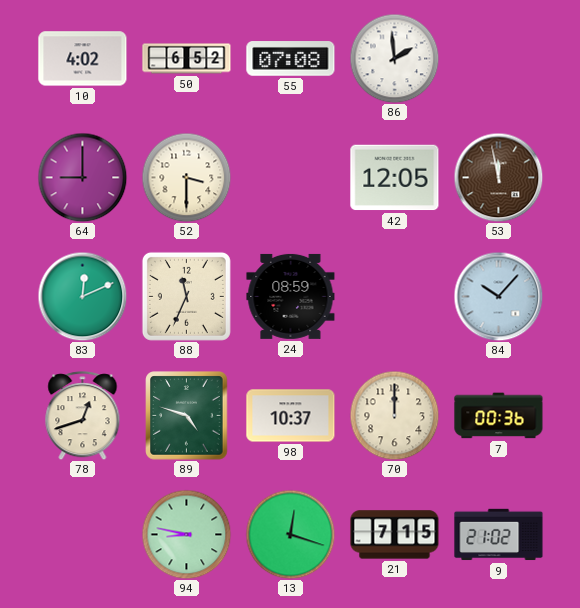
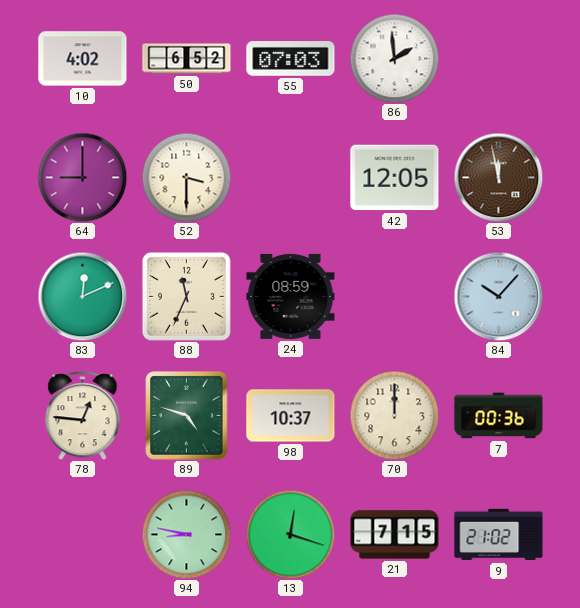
55: 07:08 -> 07:03 (291, 59)
78: 12:42 -> 12:46 (83, 416)
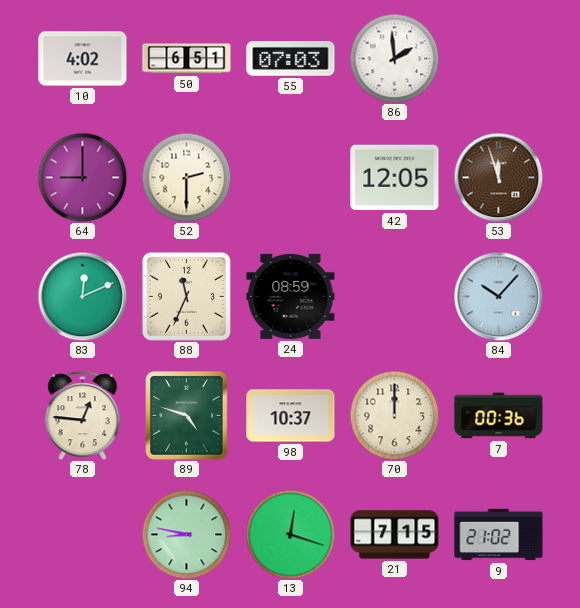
50: 6:52 -> 6:51 (187, 59)
52: 3:30 -> 2:30 (186, 177)
53: 11:58 -> 11:57 (498, 177)
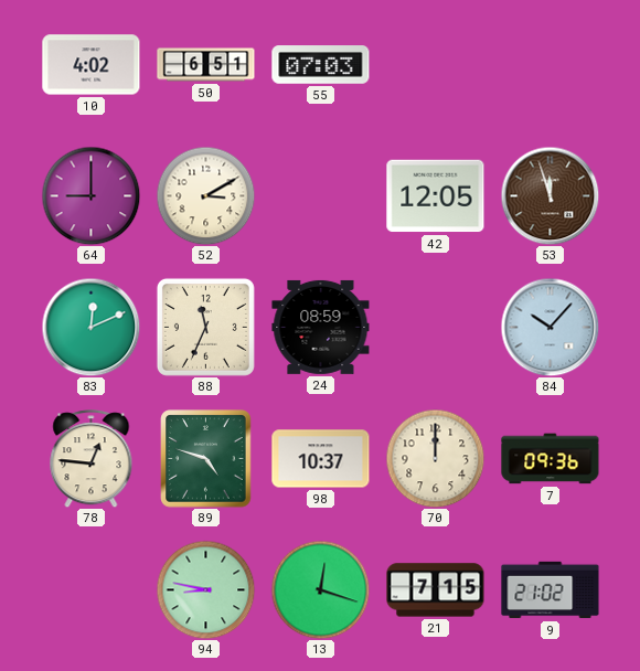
86: 1:59 -> none (394, 58)
52: 2:30 -> 3:10 (205, 195)
7: 00:36 -> 09:36 (551, 459)
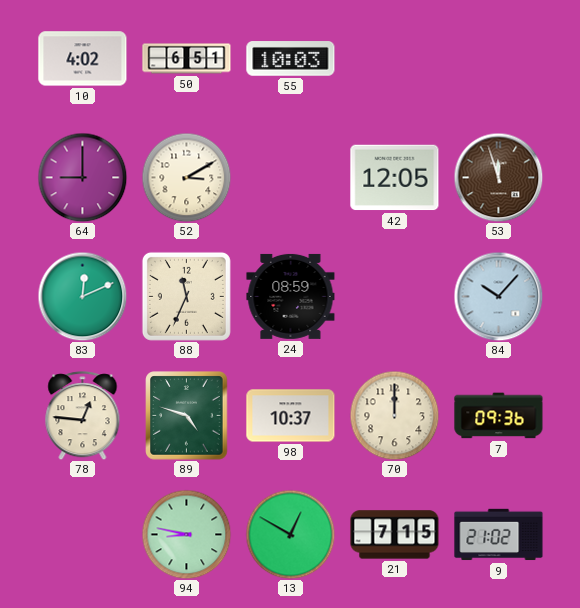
55: 07:03 -> 10:03 (291, 59)
13: 12:18 -> 12:50 (290, 534)
